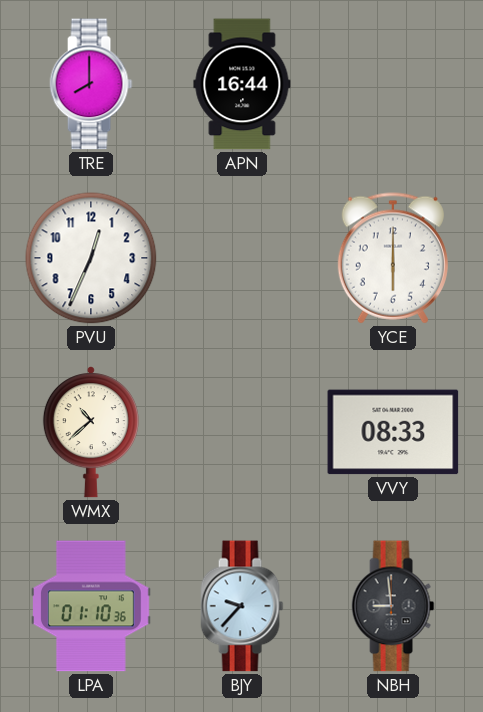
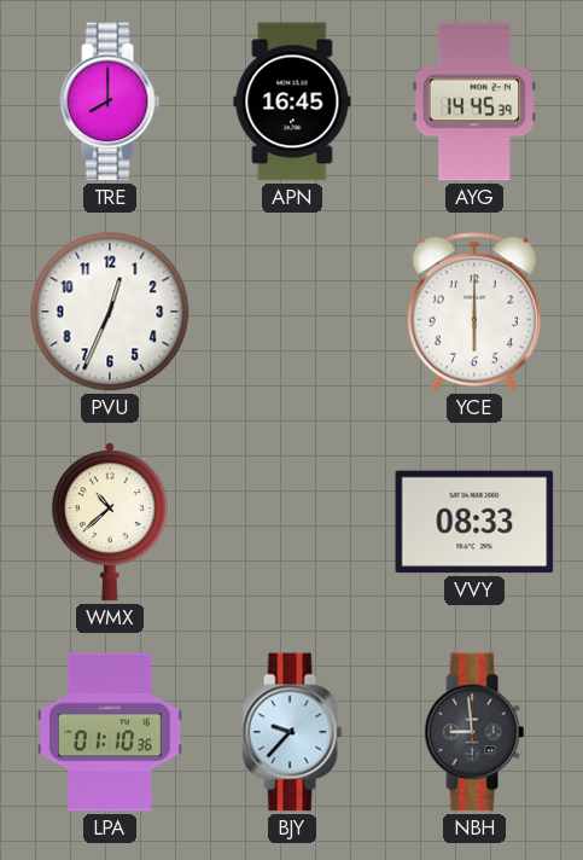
APN: 16:44 -> 16:45 (292, 101)
AYG: none -> 14:45 (474, 101)
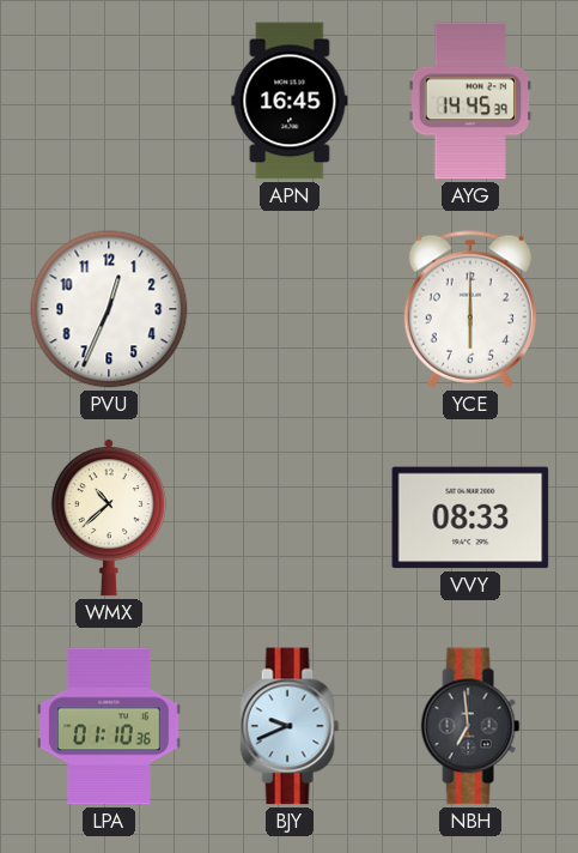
TRE: 8:00 -> none (110, 101)
BJY: 9:37 -> 9:41 (290, 726)
NBH: 8:59 -> 6:59 (470, 726)
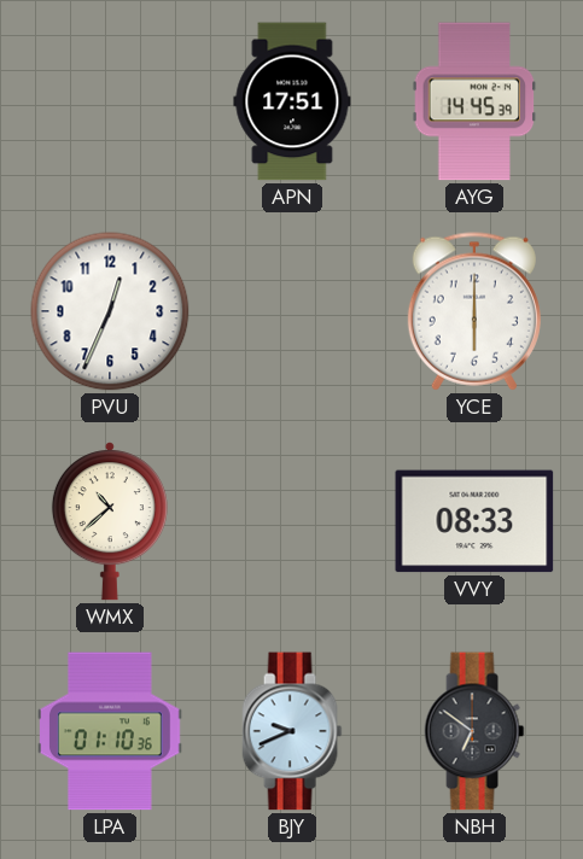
APN: 16:45 -> 17:51 (292, 101)
NBH: 6:59 -> 6:51 (474, 731)
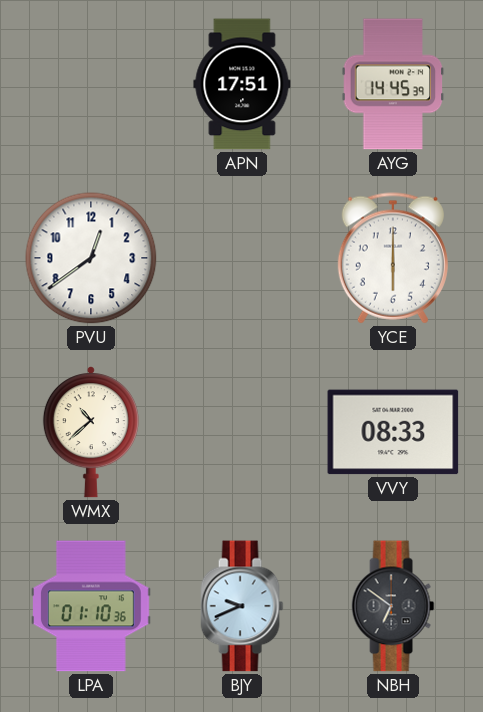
PVU: 12:34 -> 12:39 (91, 258)
